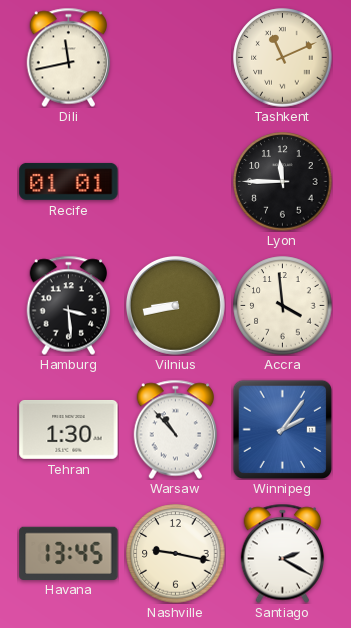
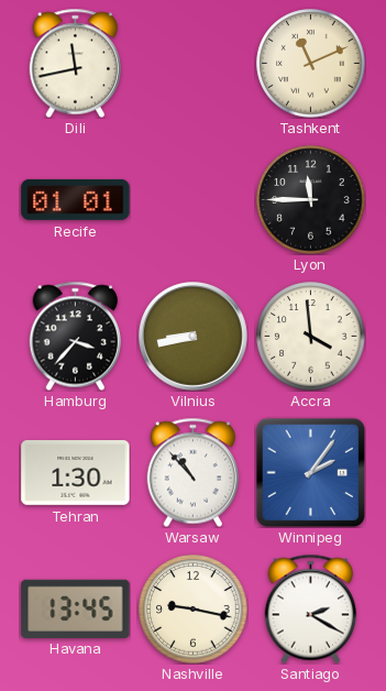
Hamburg: 3:29 -> 3:37 (76, 336)
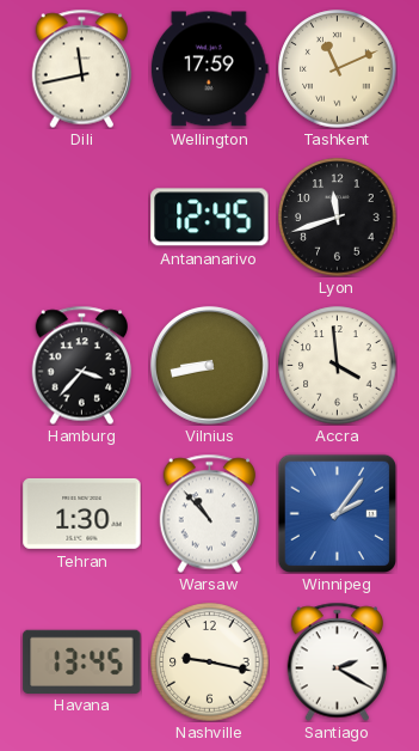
Wellington: none -> 17:59 (209, 69)
Recife: 01:01 -> none (76, 199)
Antananarivo: none -> 12:45 (210, 218)
Lyon: 11:45 -> 11:42 (338, 218)
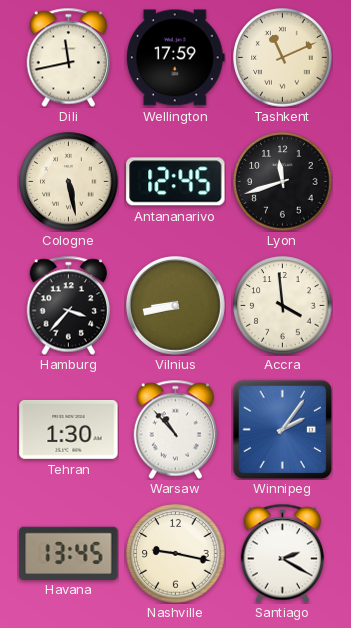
Cologne: none -> 5:28 (69, 182)
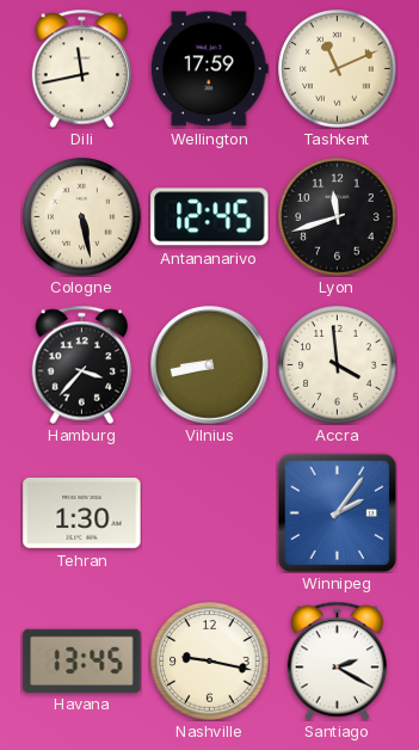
Warsaw: 10:53 -> none (176, 429)
